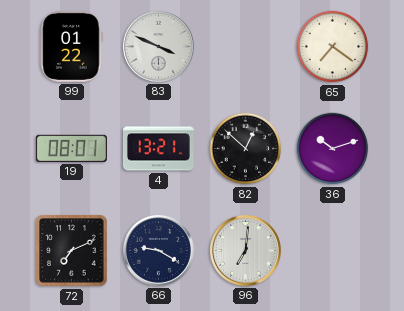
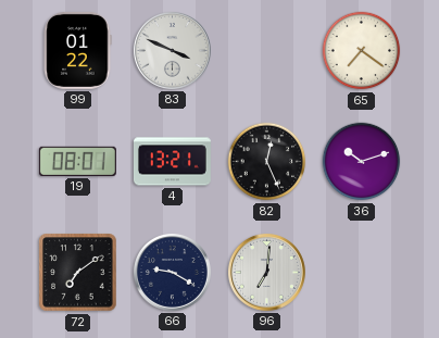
82: 12:52 -> 12:26 (267, 162)
72: 7:11 -> 7:09 (78, 273)
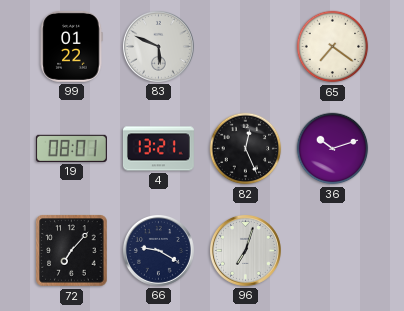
83: 3:49 -> 5:49 (158, 46)
72: 7:09 -> 7:07 (72, 251)
96: 7:01 -> 7:03 (245, 250)
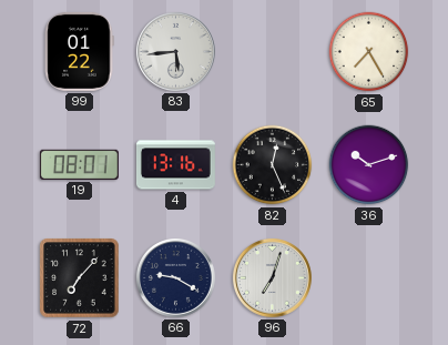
83: 5:49 -> 5:44 (175, 51)
65: 7:21 -> 7:25 (369, 52)
4: 13:21 -> 13:16 (175, 165)
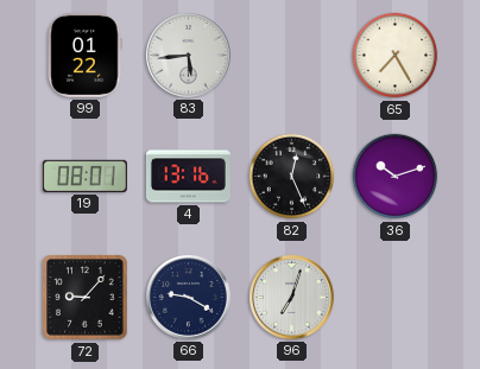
72: 7:07 -> 9:07 (86, 298)
